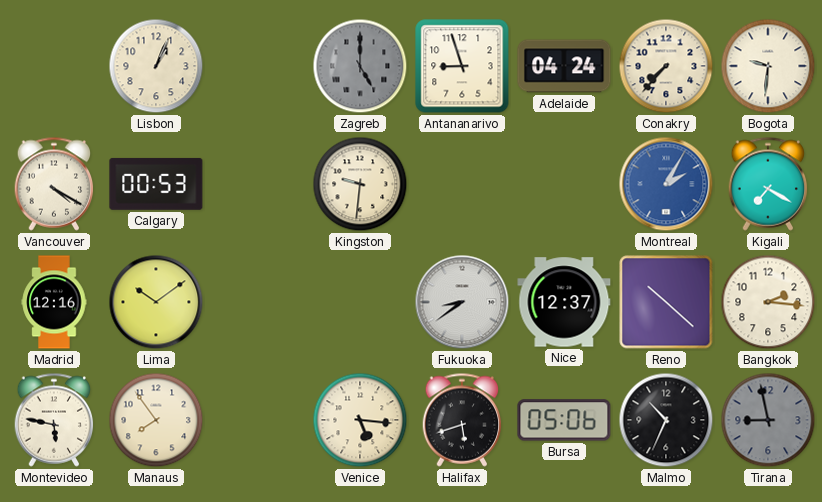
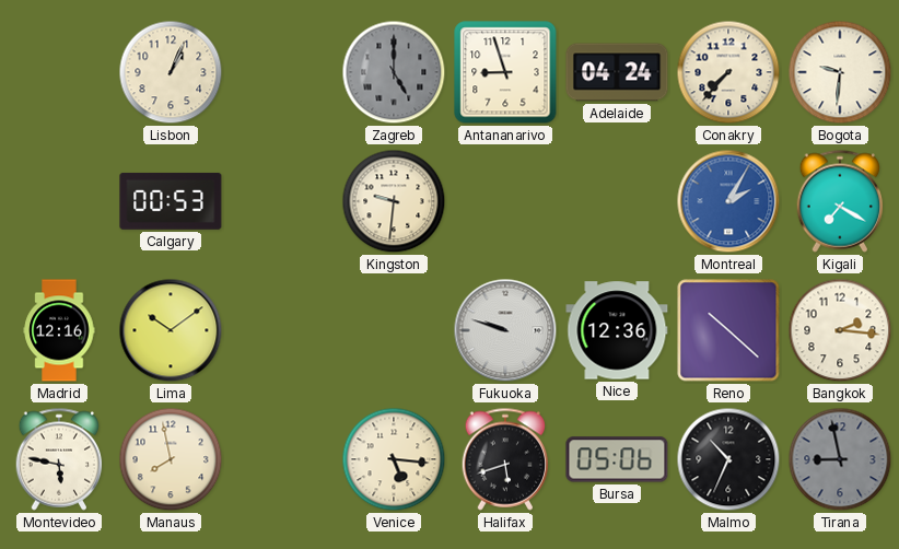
Vancouver: 4:20 -> none (54, 184)
Fukuoka: 8:39 -> 9:48 (505, 330)
Nice: 12:37 -> 12:36 (617, 330)
Manaus: 7:54 -> 7:58 (171, 459)
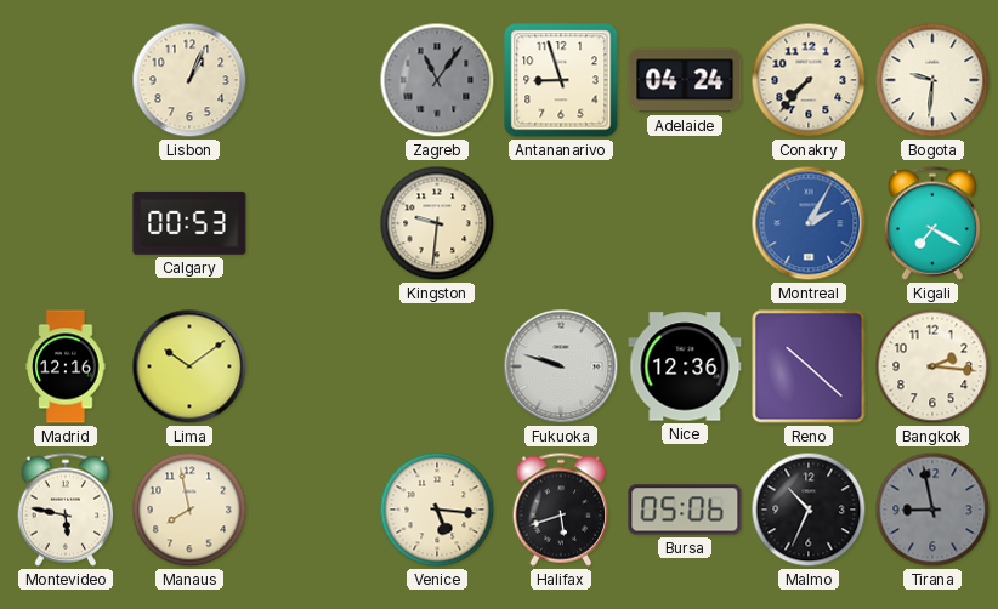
Zagreb: 5:00 -> 11:06 (437, 80)
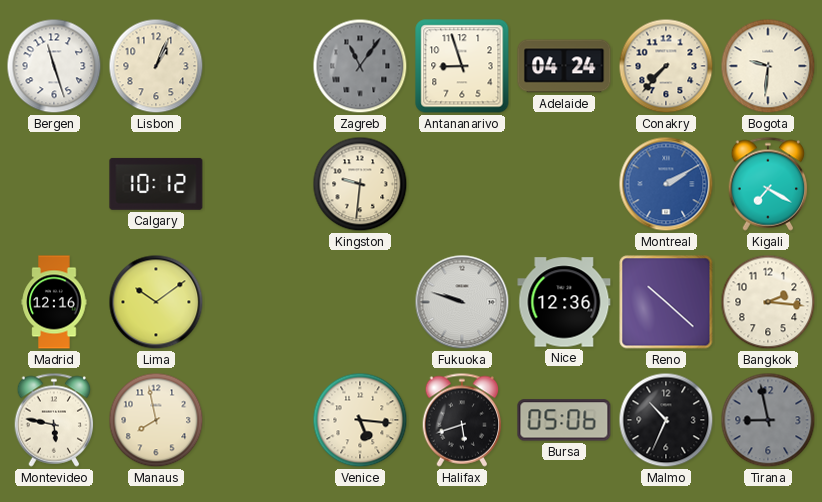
Bergen: none -> 11:27 (54, 66)
Calgary: 00:53 -> 10:12 (156, 184)
Montreal: 2:05 -> 2:10 (666, 184)
